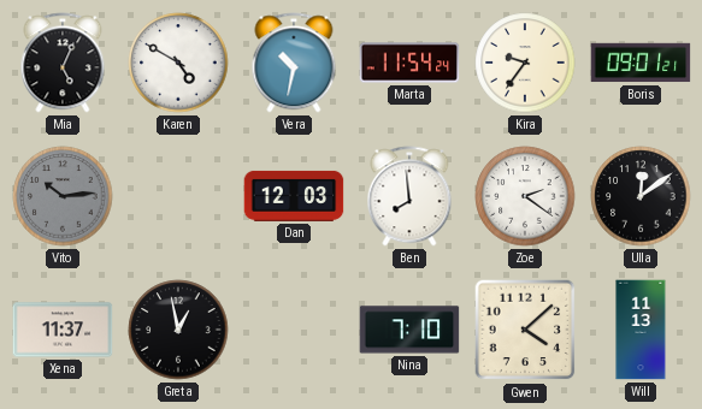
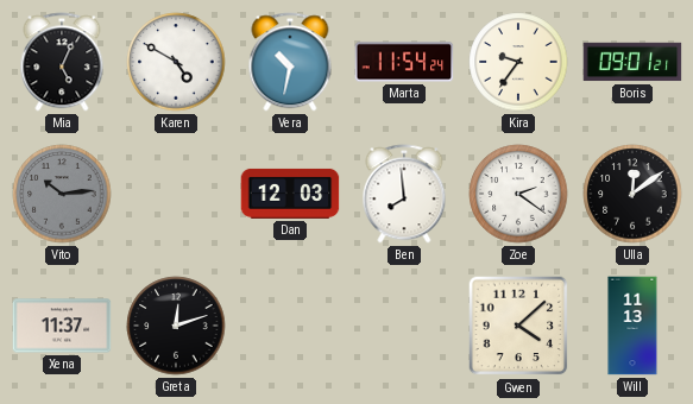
Greta: 12:58 -> 12:12 (176, 326)
Nina: 7:10 -> none (409, 330)
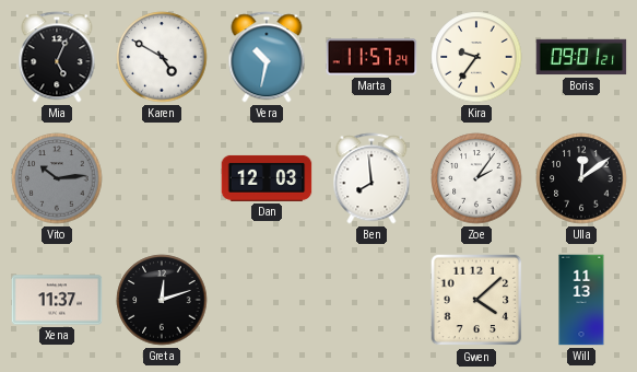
Marta: 11:54 -> 11:57 (371, 57)
Zoe: 2:21 -> 2:06 (476, 178)
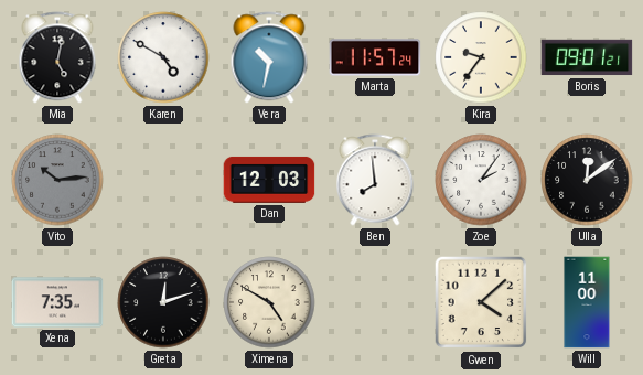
Mia: 5:04 -> 5:02 (57, 57)
Xena: 11:37 -> 7:35 (57, 302)
Ximena: none -> 4:50 (269, 302)
Will: 11:13 -> 11:00 (587, 302)
